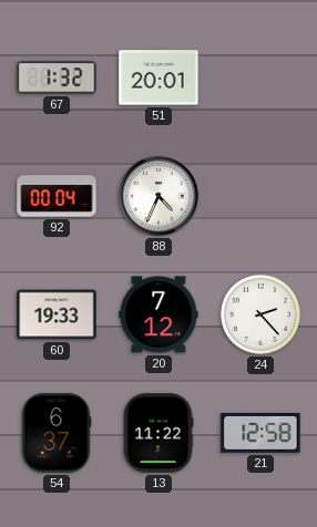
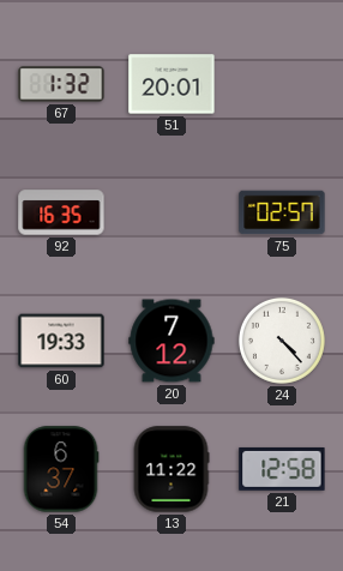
92: 00:04 -> 16:35 (61, 212)
88: 4:34 -> none (158, 196)
75: none -> 02:57 (282, 212)
24: 2:23 -> 4:23 (282, 341)
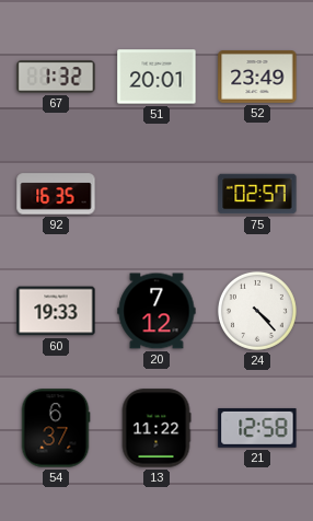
52: none -> 23:49 (257, 78)
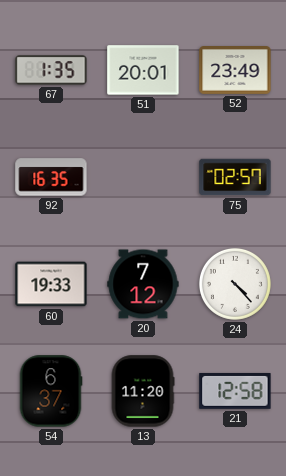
67: 1:32 -> 1:35 (51, 70)
13: 11:22 -> 11:20 (143, 391)
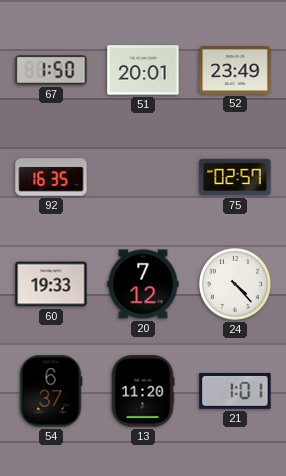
67: 1:35 -> 1:50 (51, 70)
21: 12:58 -> 1:01 (235, 391)
